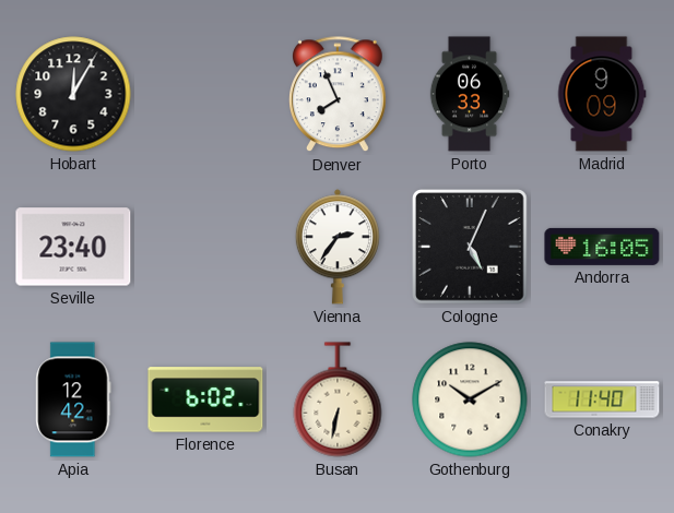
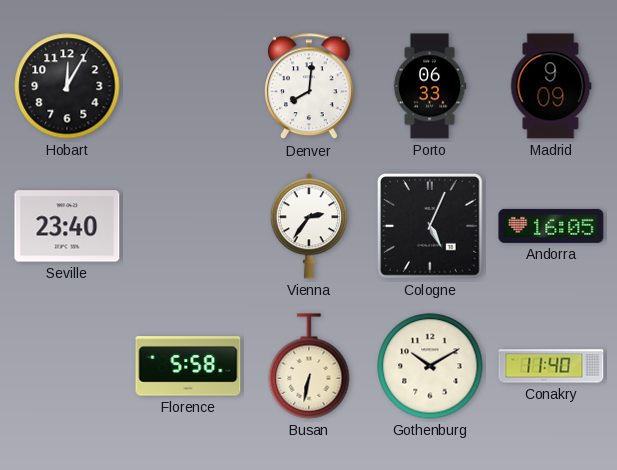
Denver: 7:56 -> 8:01 (310, 87)
Apia: 12:42 -> none (73, 399)
Florence: 6:02 -> 5:58 (188, 366)
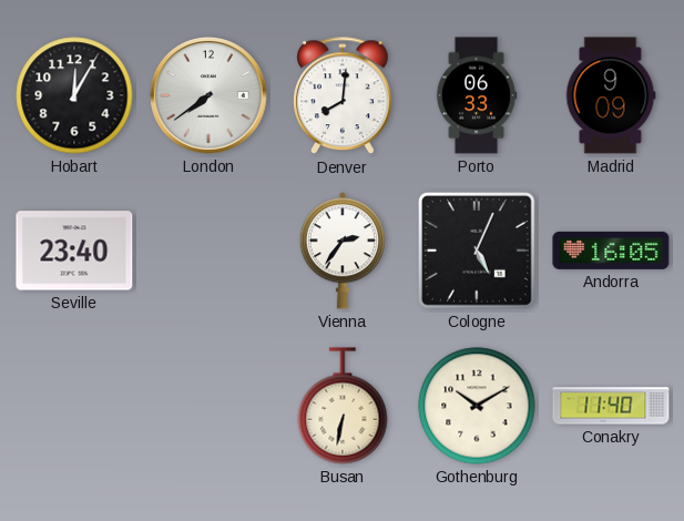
London: none -> 7:39 (210, 96)
Florence: 5:58 -> none (188, 366)
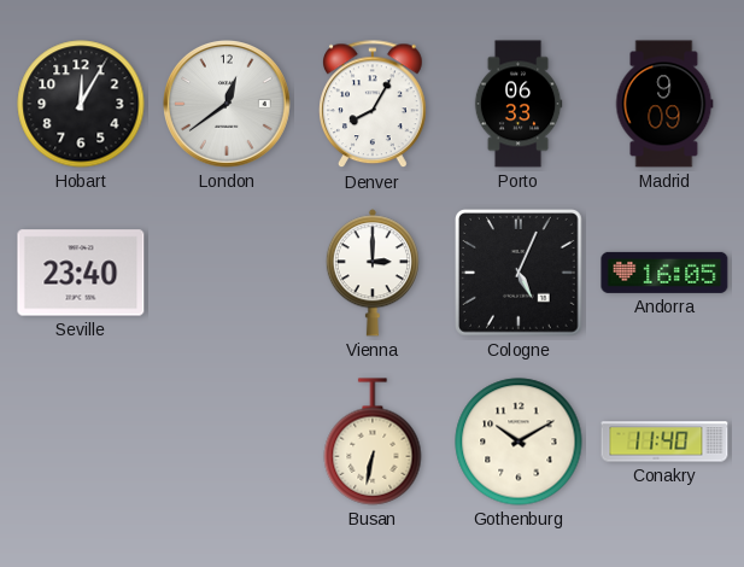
London: 7:39 -> 12:39 (228, 105)
Denver: 8:01 -> 8:05 (374, 105)
Vienna: 2:36 -> 3:00 (373, 273)
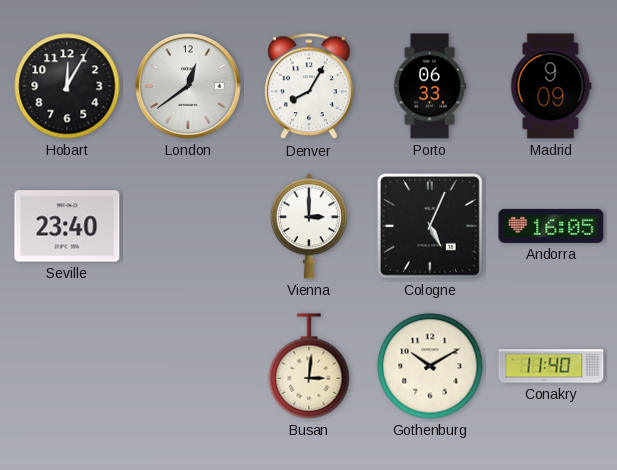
Busan: 6:32 -> 3:01 (309, 366)
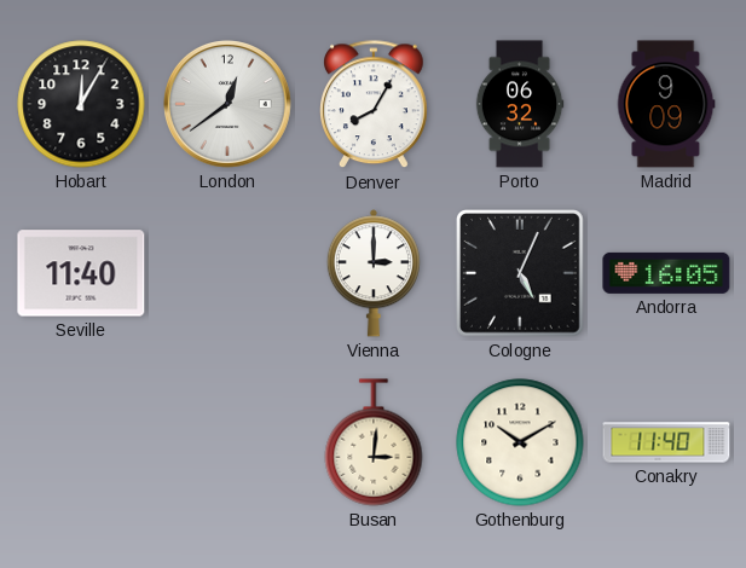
Porto: 06:33 -> 06:32 (520, 104)
Seville: 23:40 -> 11:40 (81, 273)
